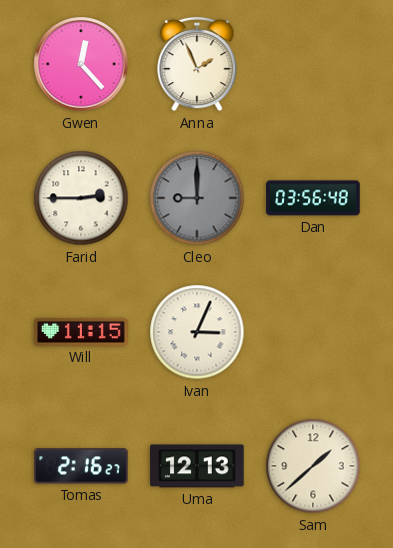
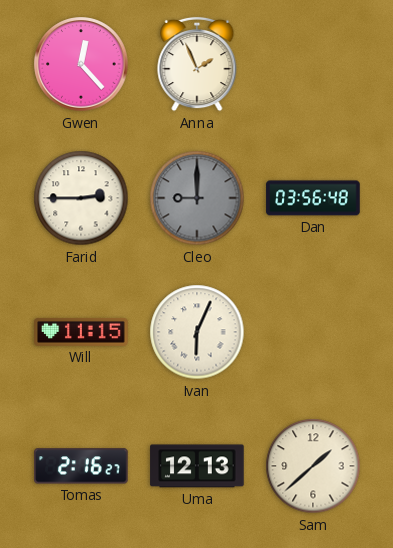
Ivan: 3:04 -> 6:04 (197, 332)
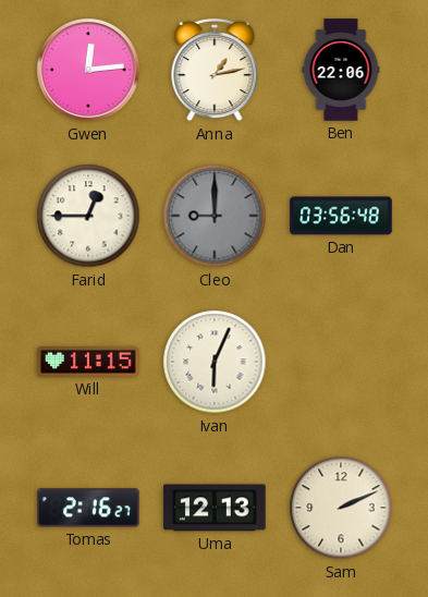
Gwen: 12:23 -> 12:14 (88, 70)
Anna: 1:56 -> 1:13 (215, 70)
Ben: none -> 22:06 (341, 70)
Farid: 2:45 -> 12:45 (88, 216)
Sam: 1:38 -> 2:11 (341, 508)
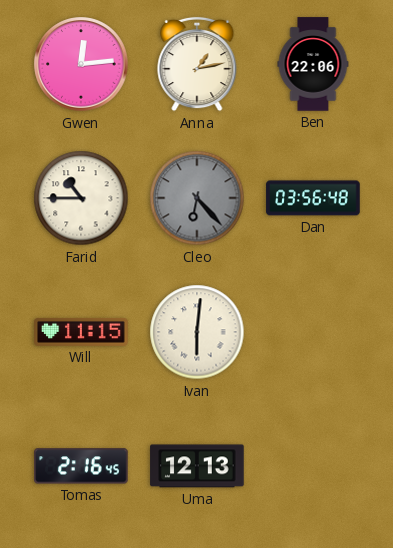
Farid: 12:45 -> 10:45 (81, 198)
Cleo: 9:00 -> 6:23 (197, 198)
Ivan: 6:04 -> 6:01 (197, 332)
Tomas: 2:16:27 -> 2:16:45 (81, 466)
Sam: 2:11 -> none (341, 508)
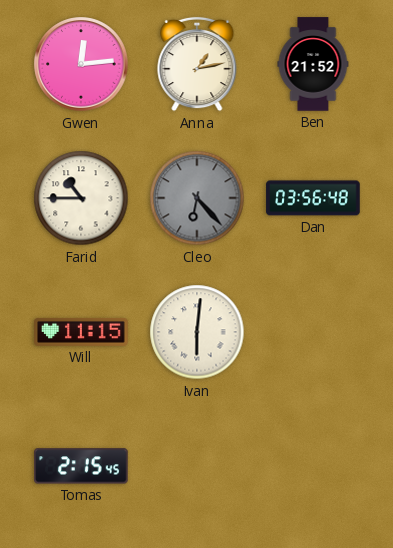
Ben: 22:06 -> 21:52 (313, 64)
Tomas: 2:16 -> 2:15 (81, 466)
Uma: 12:13 -> none (197, 466)
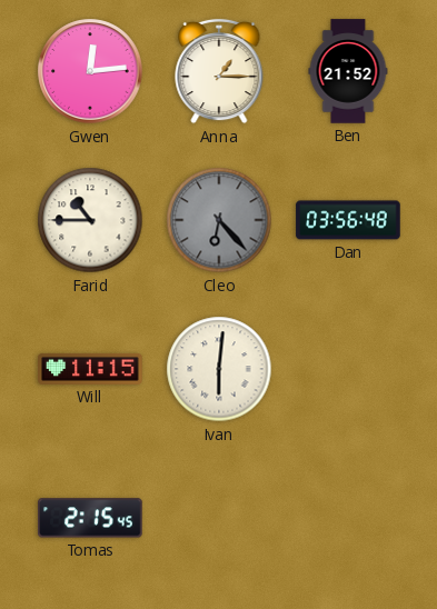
Anna: 1:13 -> 1:15 (219, 71)
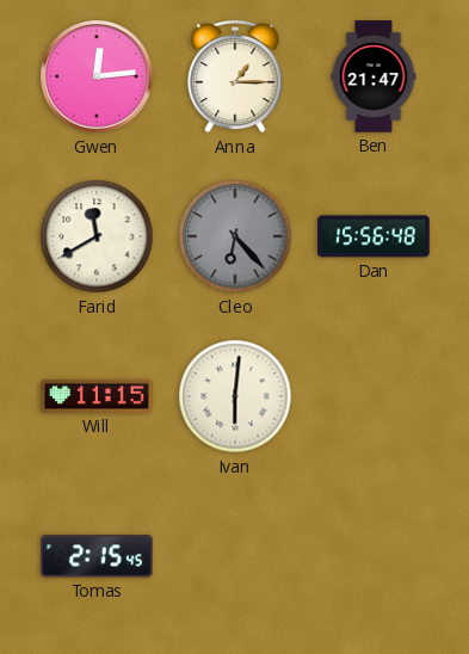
Ben: 21:52 -> 21:47 (374, 76)
Farid: 10:45 -> 11:40 (97, 236)
Dan: 03:56 -> 15:56 (374, 236)
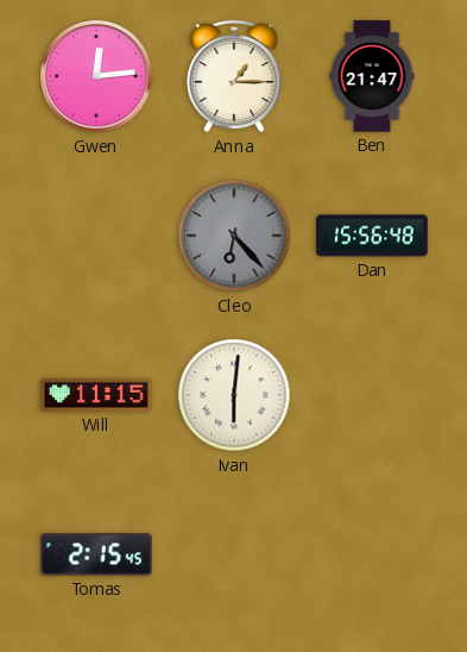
Farid: 11:40 -> none (97, 236)
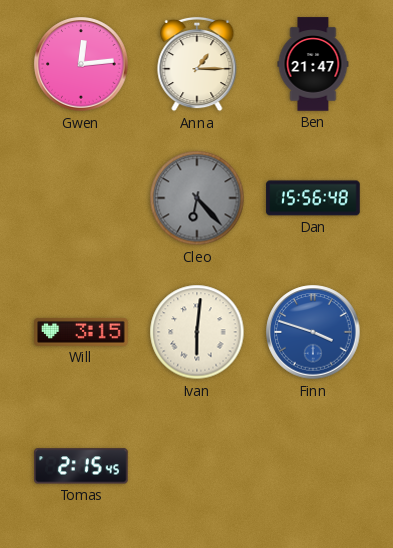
Will: 11:15 -> 3:15 (81, 332)
Finn: none -> 3:48 (313, 332)
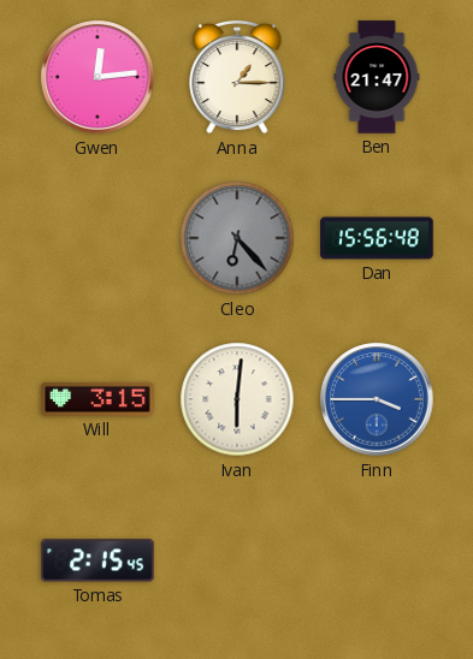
Finn: 3:48 -> 3:45 (377, 399)
